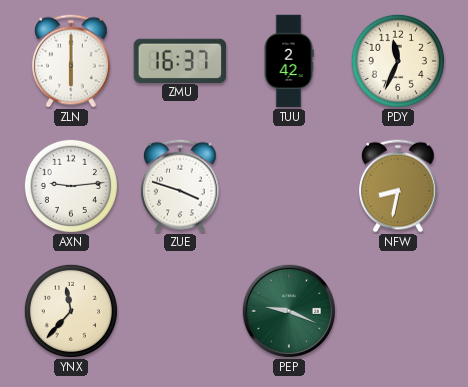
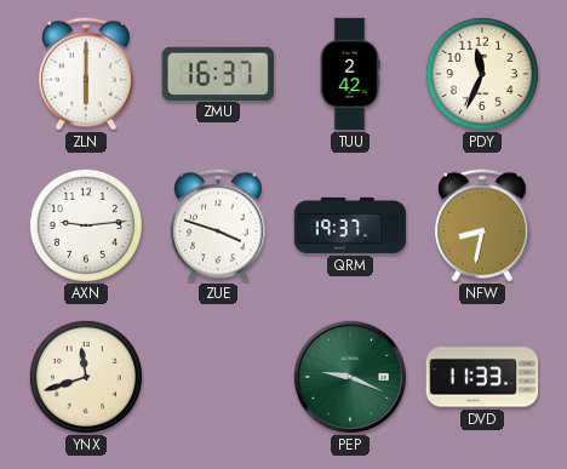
QRM: none -> 19:37 (350, 225)
YNX: 11:37 -> 11:42 (86, 377)
DVD: none -> 11:33 (482, 377)
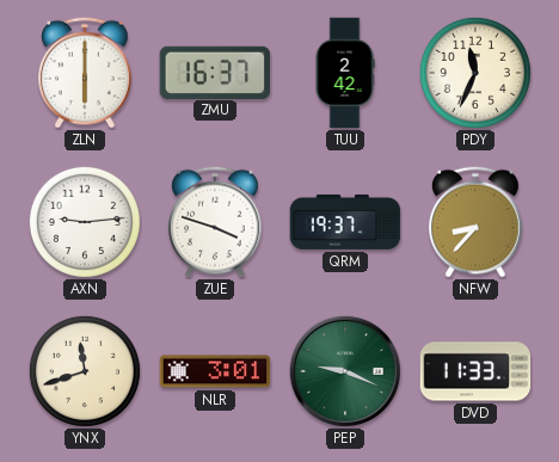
NFW: 8:32 -> 8:37 (475, 222)
NLR: none -> 3:01 (215, 371)
